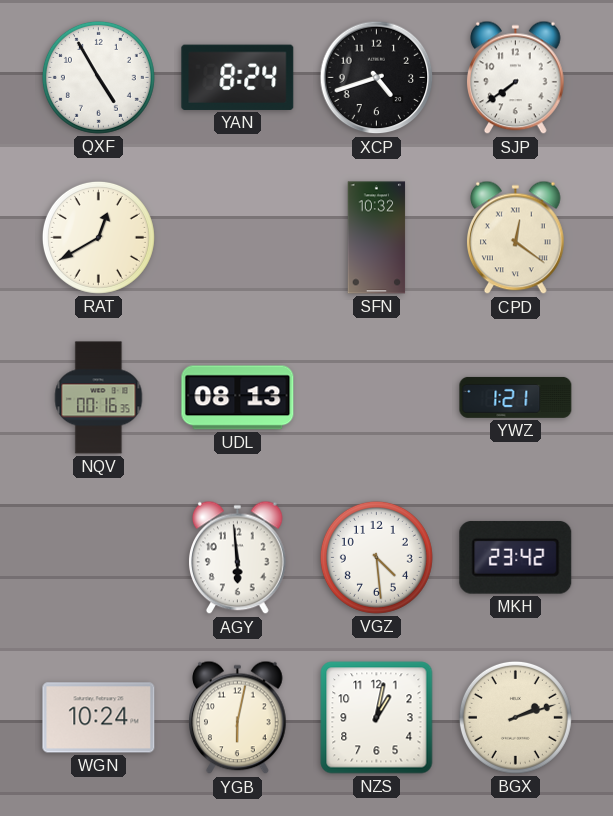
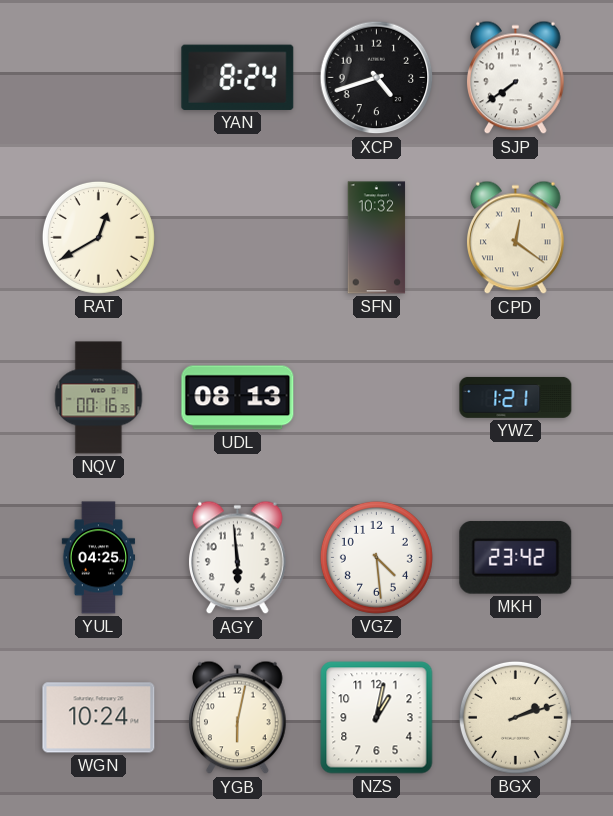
QXF: 4:55 -> none (98, 77)
YUL: none -> 04:25 (99, 558)
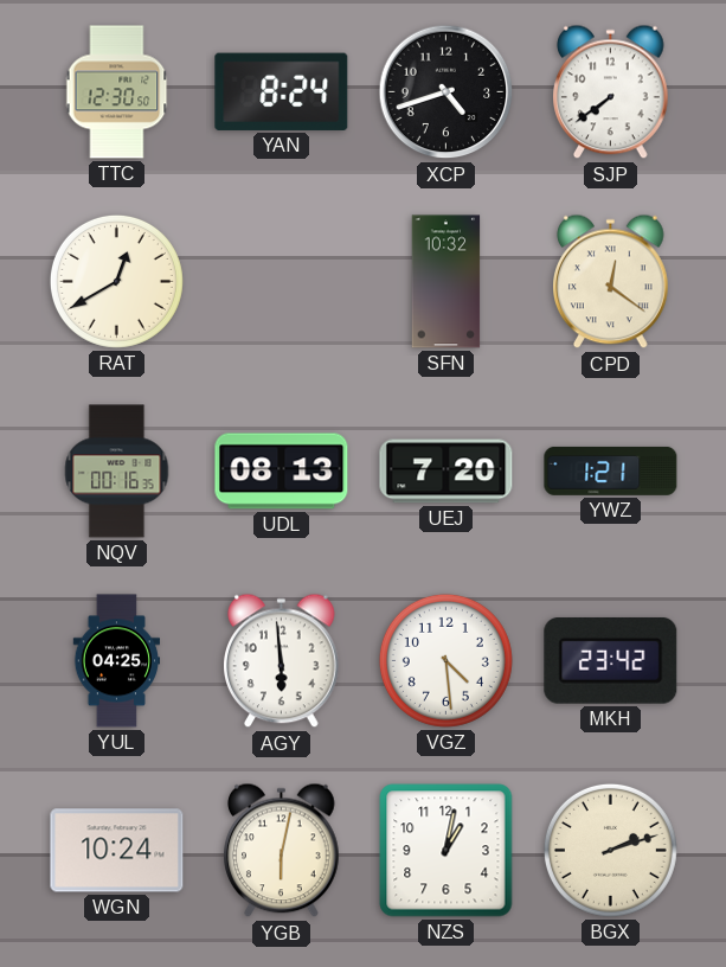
TTC: none -> 12:30 (117, 92)
UEJ: none -> 7:20 (446, 472)
